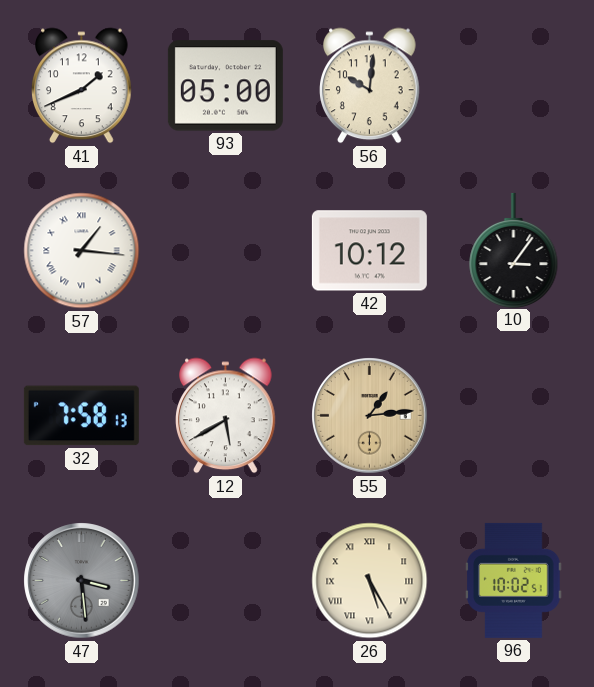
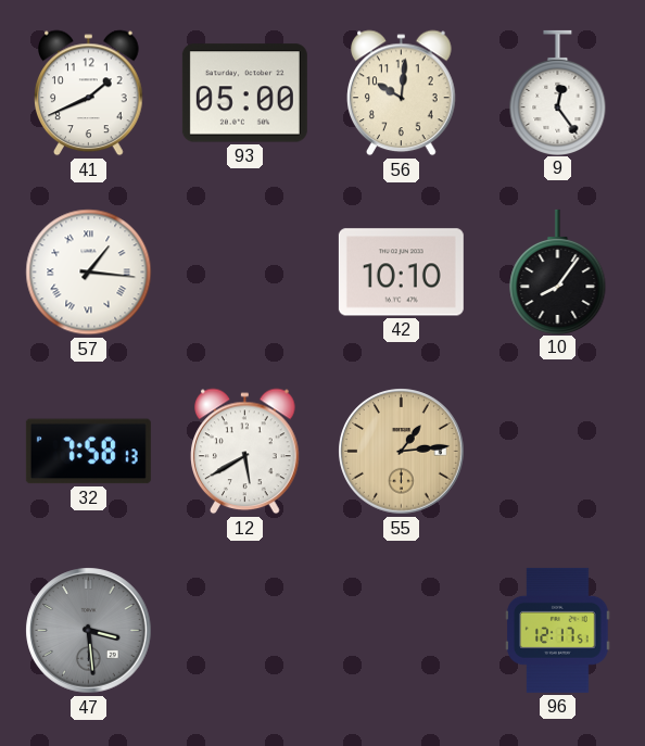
9: none -> 12:24 (558, 92)
42: 10:12 -> 10:10 (401, 273)
10: 3:06 -> 8:06 (558, 271)
26: 5:25 -> none (370, 581)
96: 10:02 -> 12:17 (558, 630)
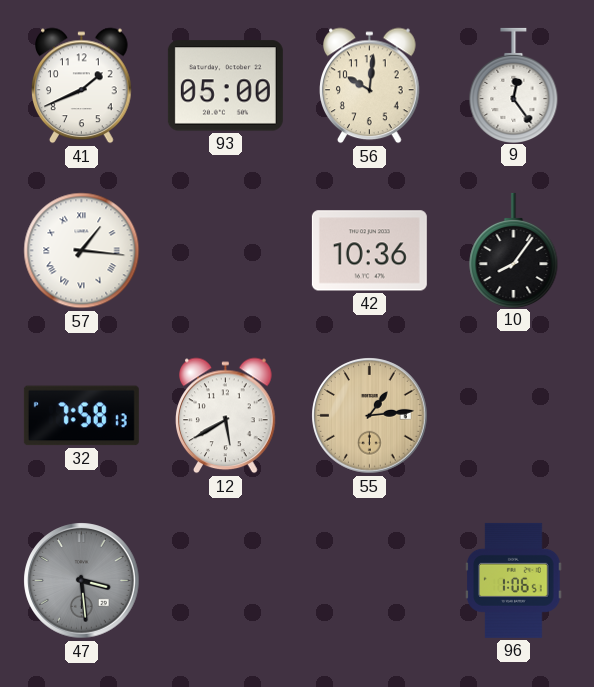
42: 10:10 -> 10:36 (369, 251)
96: 12:17 -> 1:06 (514, 580)
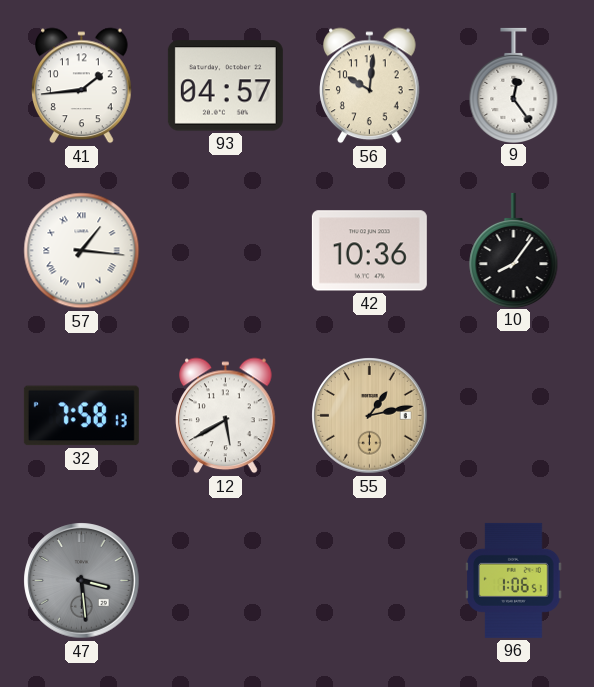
41: 1:41 -> 1:44 (82, 86)
93: 05:00 -> 04:57 (225, 86)
55: 1:14 -> 1:13 (370, 416)
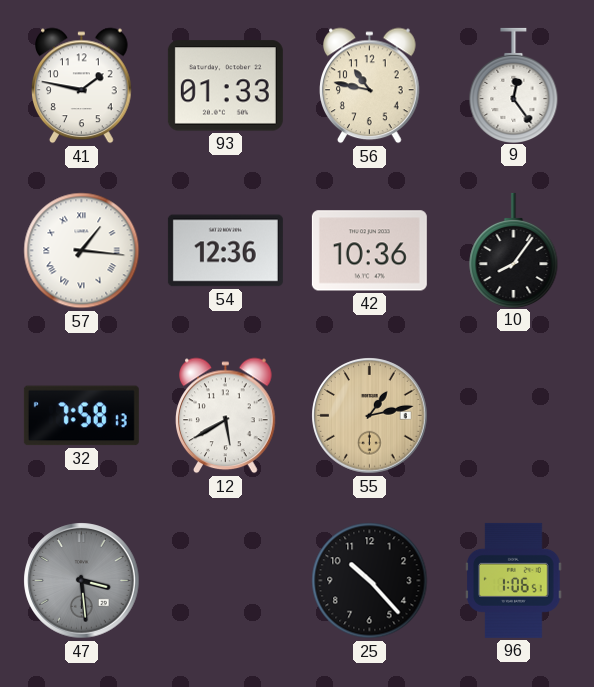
41: 1:44 -> 1:47 (82, 86)
93: 04:57 -> 01:33 (225, 86)
56: 10:01 -> 10:47 (370, 86)
54: none -> 12:36 (225, 251)
25: none -> 10:23 (370, 581)
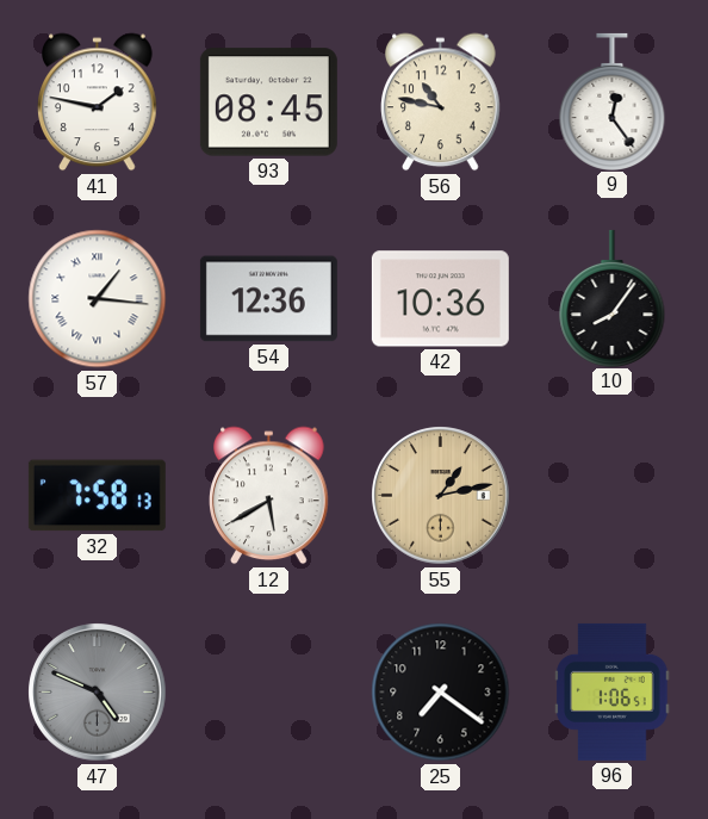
93: 01:33 -> 08:45 (268, 103)
47: 3:29 -> 4:49 (98, 693)
25: 10:23 -> 7:21 (441, 693)
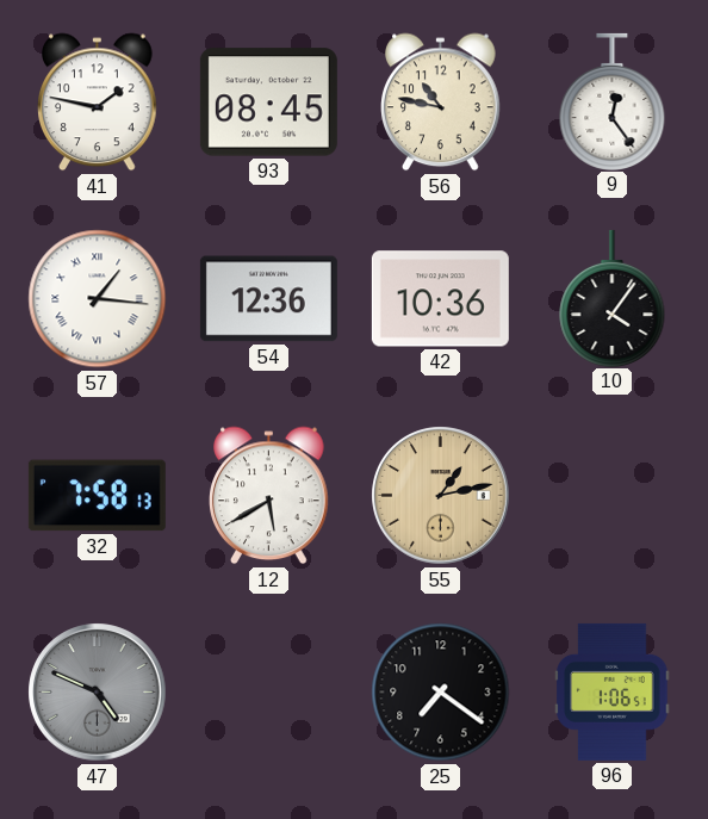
10: 8:06 -> 4:06 (613, 298)
